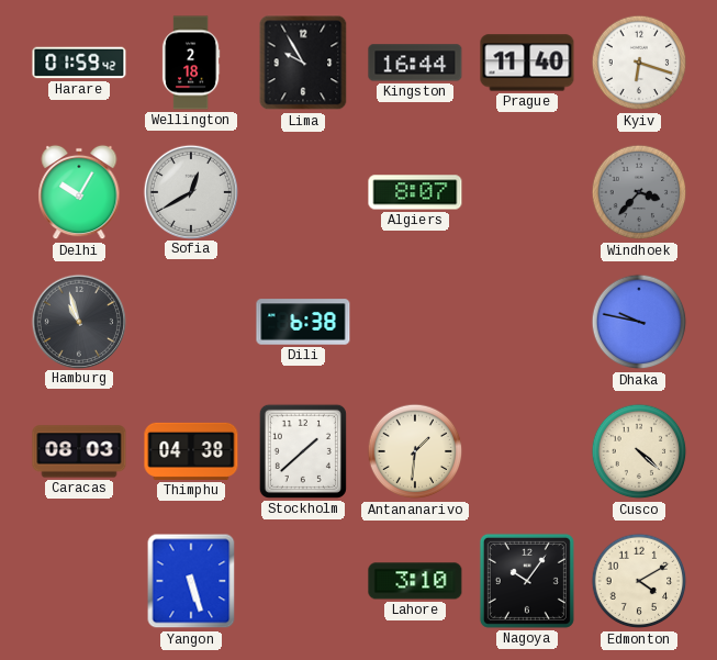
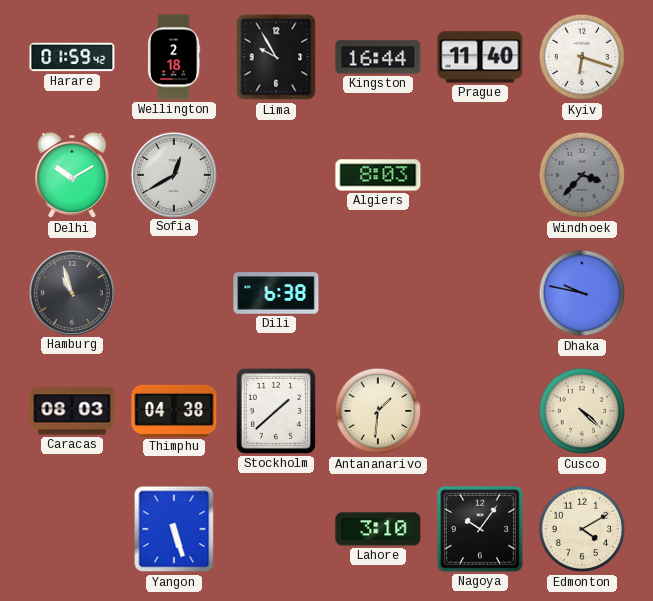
Delhi: 10:05 -> 10:10 (72, 175)
Algiers: 8:07 -> 8:03 (378, 175)
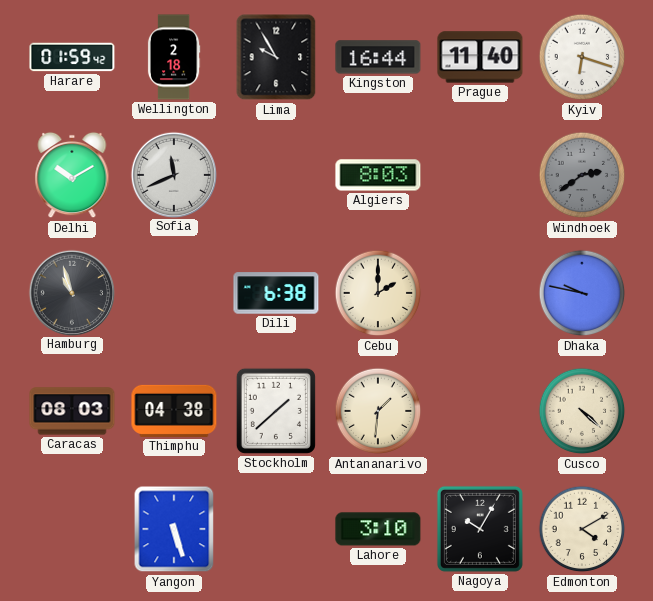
Sofia: 12:40 -> 11:41 (173, 174)
Windhoek: 3:37 -> 2:39 (582, 175)
Cebu: none -> 2:00 (378, 293)
Nagoya: 10:06 -> 10:05 (480, 529)
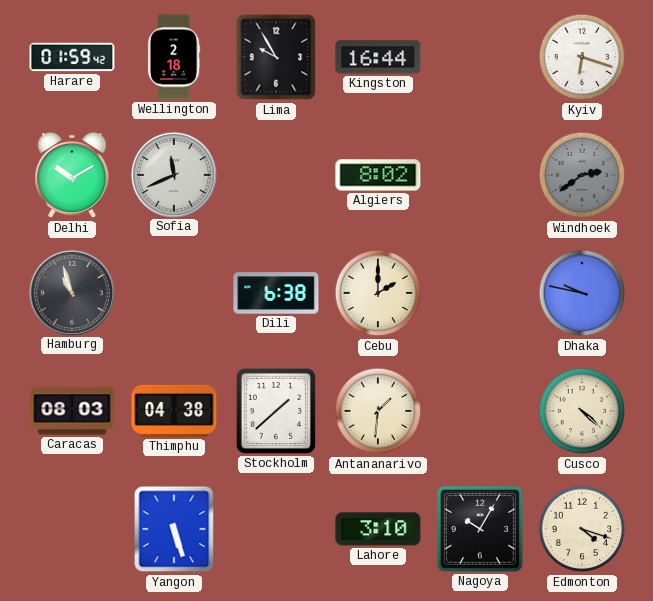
Prague: 11:40 -> none (480, 57)
Algiers: 8:03 -> 8:02 (378, 175)
Edmonton: 4:10 -> 4:18 (582, 529)
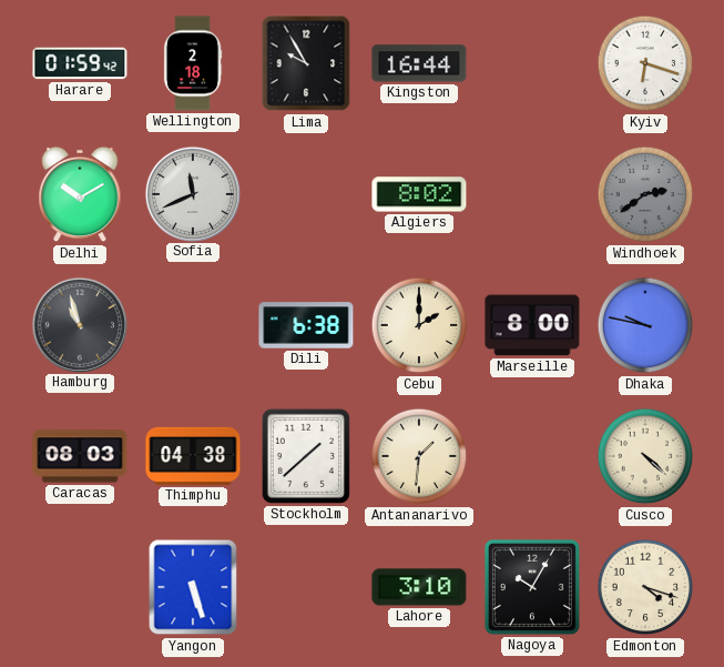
Marseille: none -> 8:00 (532, 325)
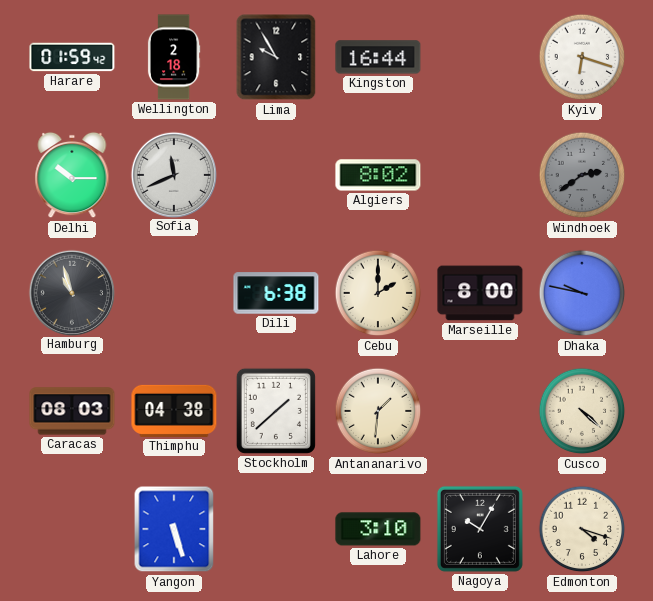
Delhi: 10:10 -> 10:15 (72, 175)
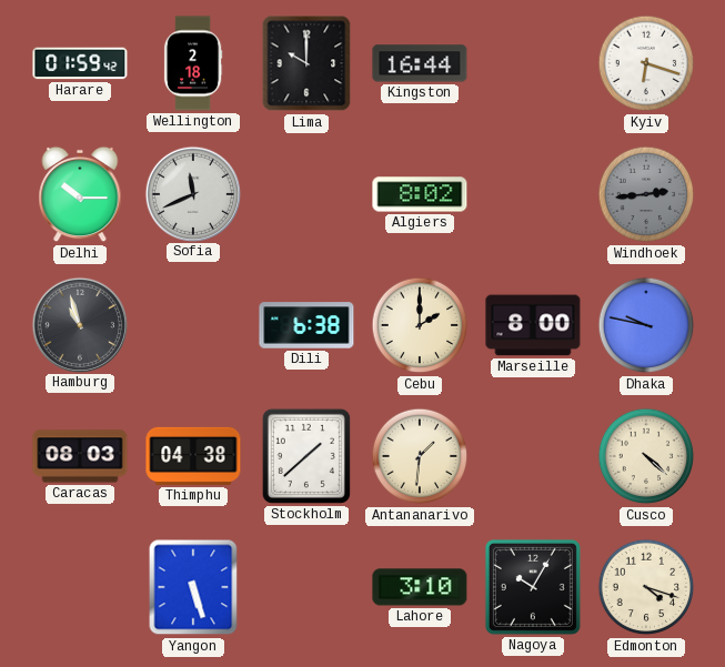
Lima: 9:55 -> 10:00 (306, 63)
Windhoek: 2:39 -> 2:44 (646, 194)
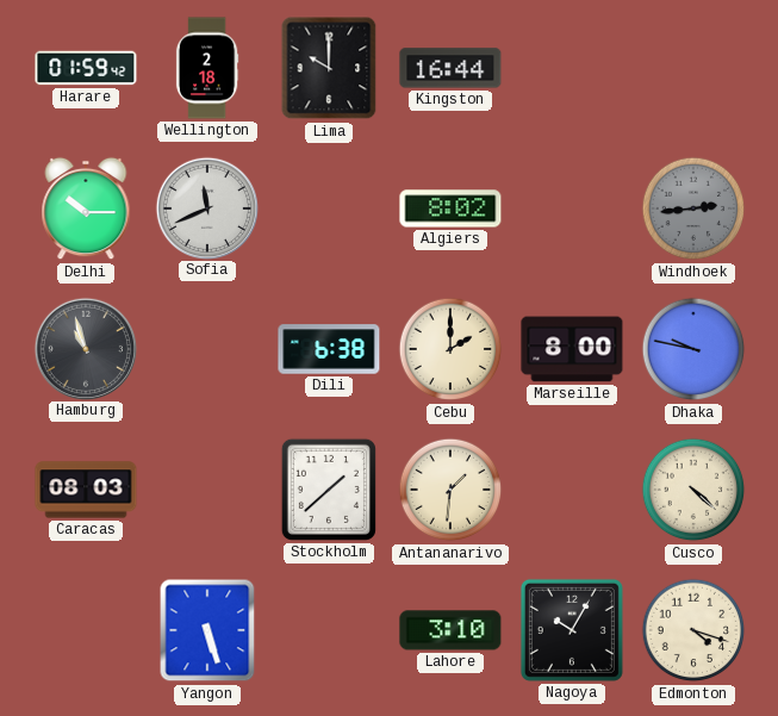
Kyiv: 6:18 -> none (646, 63)
Thimphu: 04:38 -> none (193, 456)
